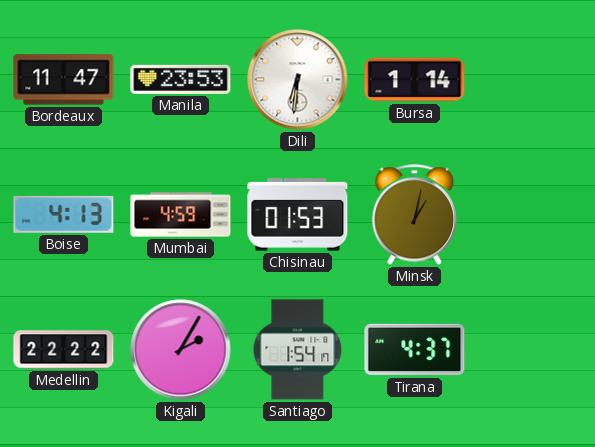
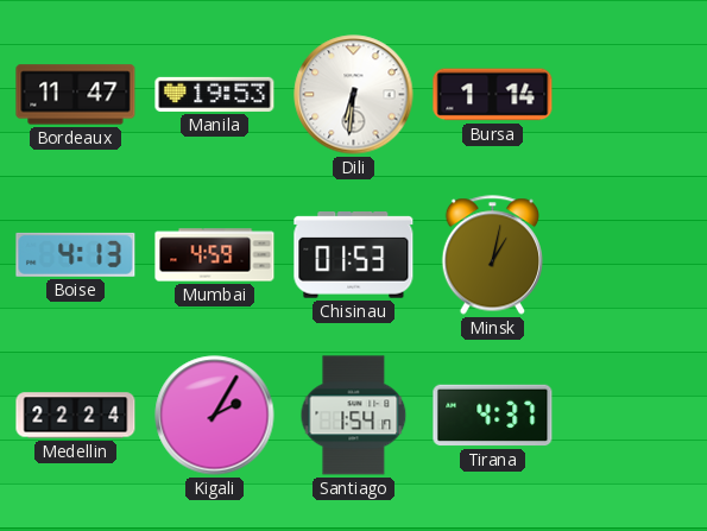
Manila: 23:53 -> 19:53 (215, 94)
Medellin: 22:22 -> 22:24 (76, 416)
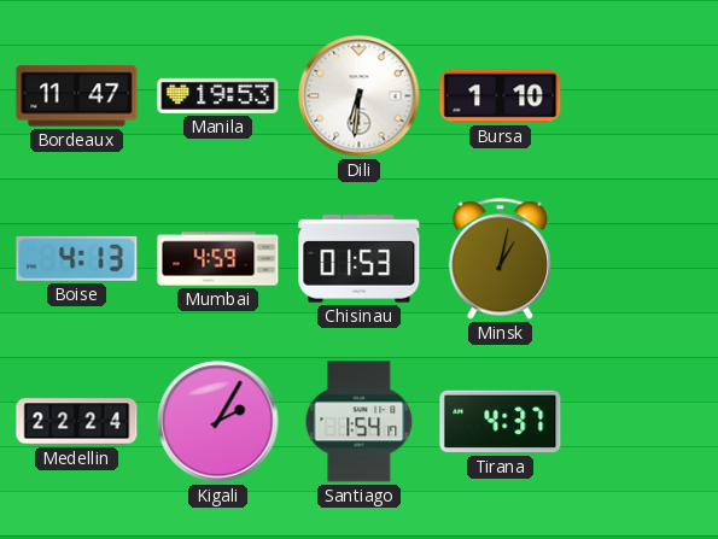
Bursa: 1:14 -> 1:10 (501, 96)
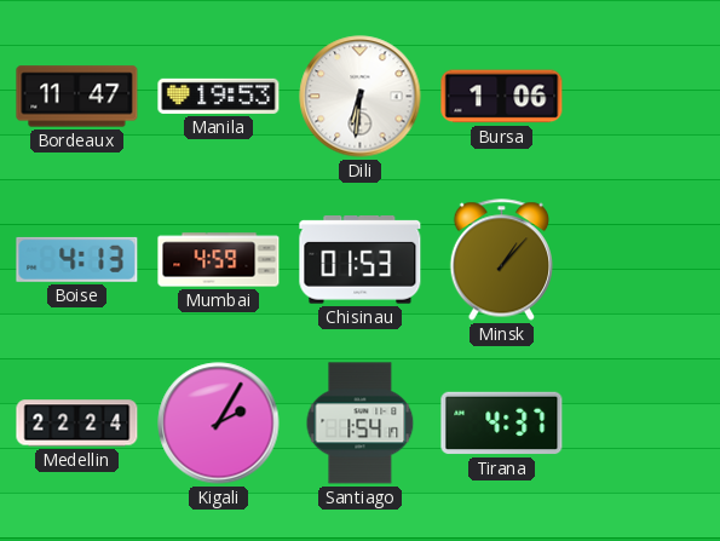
Bursa: 1:10 -> 1:06 (502, 97)
Minsk: 1:02 -> 1:07 (501, 260)
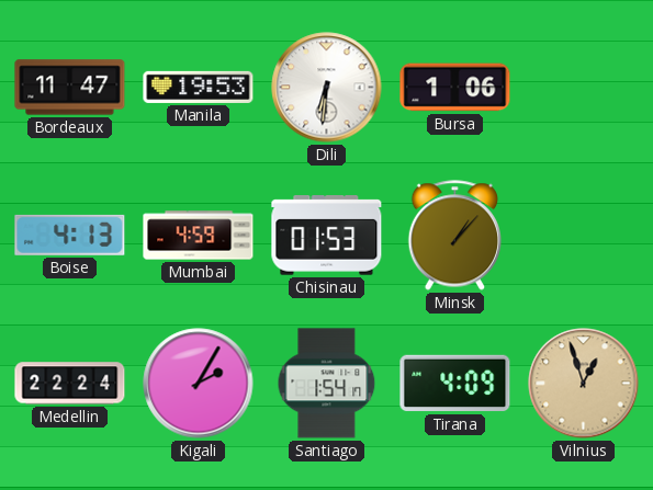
Tirana: 4:37 -> 4:09 (455, 384)
Vilnius: none -> 12:57 (584, 384)
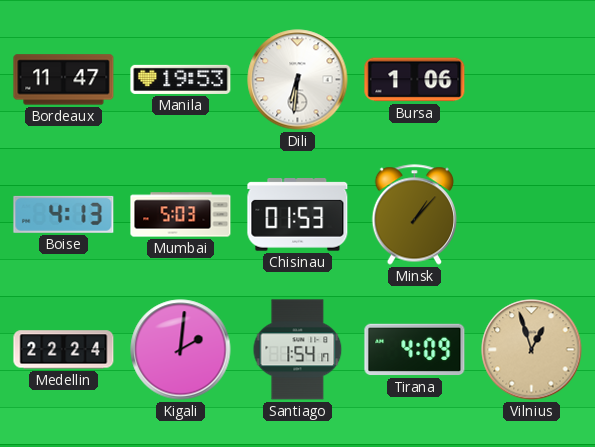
Mumbai: 4:59 -> 5:03 (181, 215)
Kigali: 2:05 -> 2:01 (181, 350)
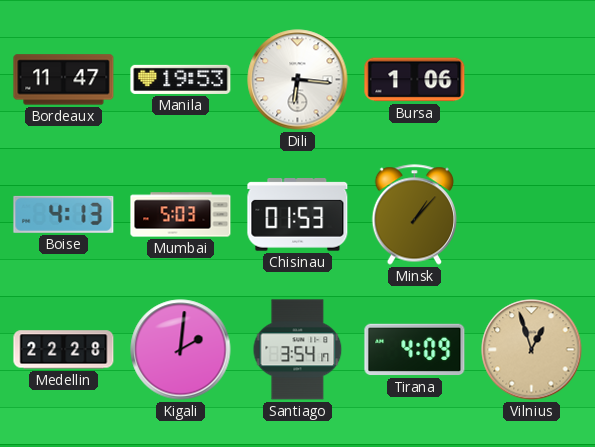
Dili: 6:31 -> 6:16 (298, 80)
Medellin: 22:24 -> 22:28 (64, 350)
Santiago: 1:54 -> 3:54 (298, 350)
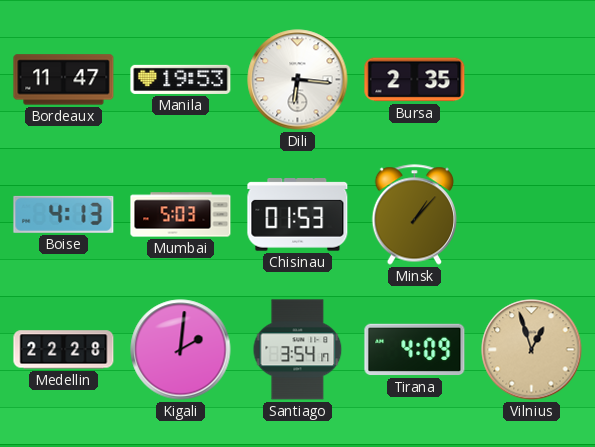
Bursa: 1:06 -> 2:35 (415, 80)
